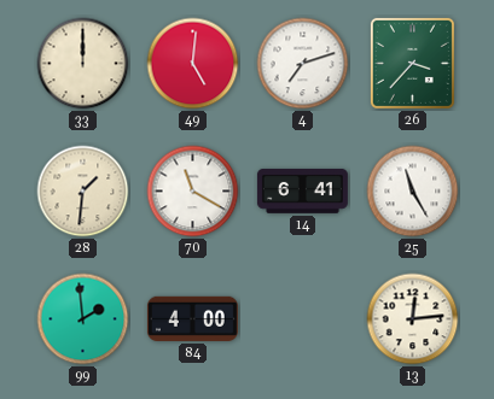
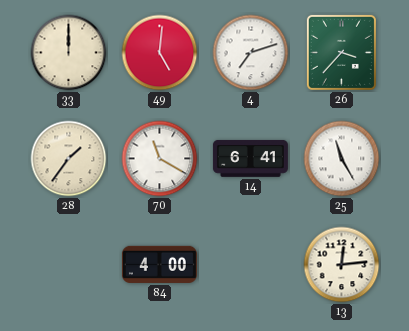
28: 1:31 -> 1:36 (69, 159)
99: 1:59 -> none (83, 319)
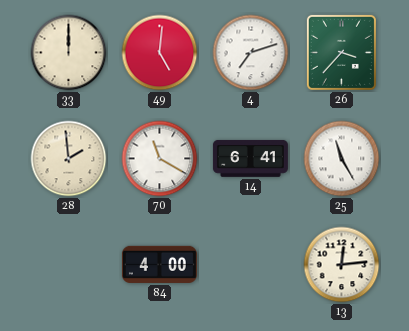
28: 1:36 -> 1:59 (69, 159)
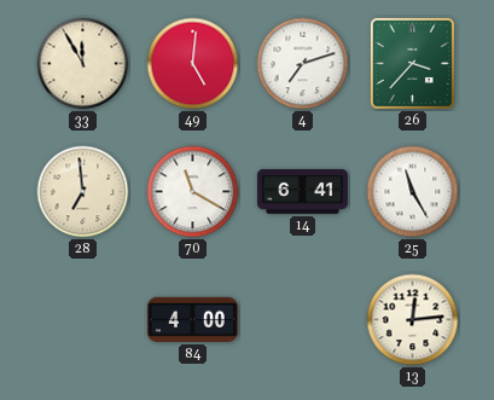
33: 12:00 -> 11:55 (83, 64)
28: 1:59 -> 6:59 (83, 192)
